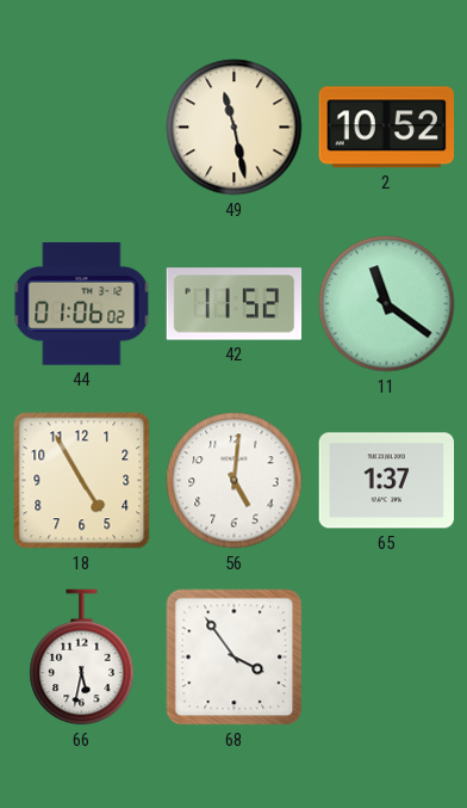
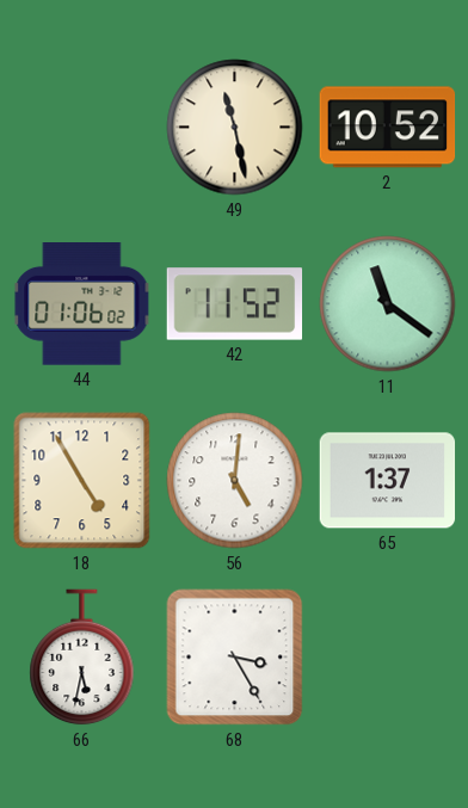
68: 3:54 -> 3:25 (235, 658)
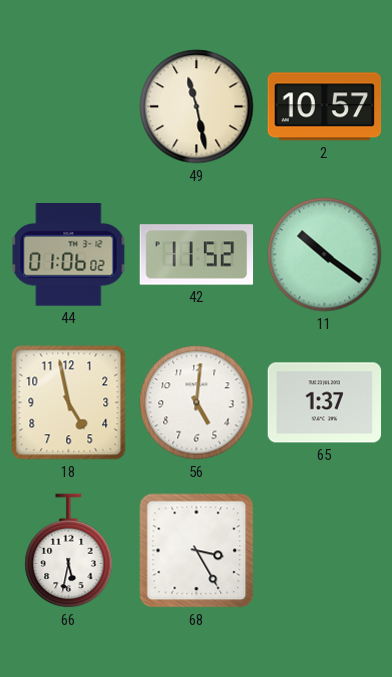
2: 10:52 -> 10:57 (325, 107)
11: 11:21 -> 10:21 (325, 255)
18: 4:55 -> 4:58 (69, 403)
